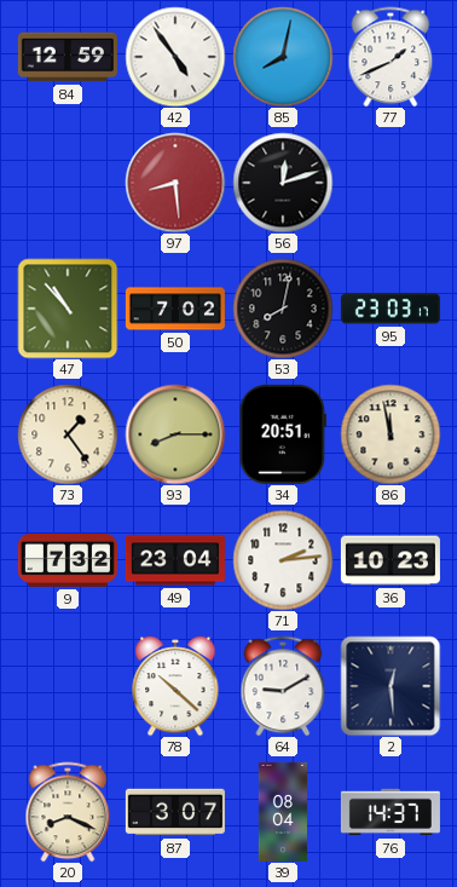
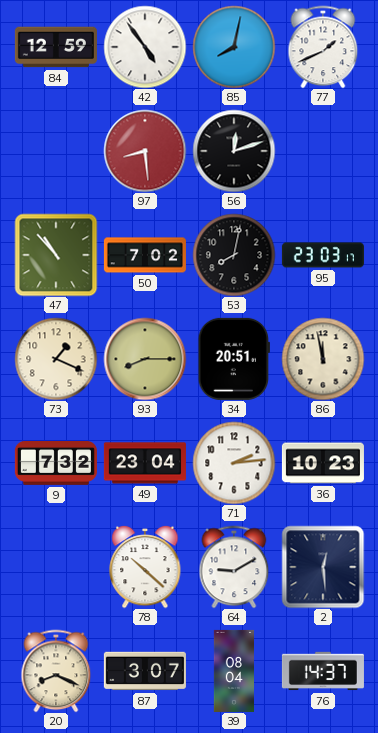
73: 1:24 -> 1:19 (56, 359)
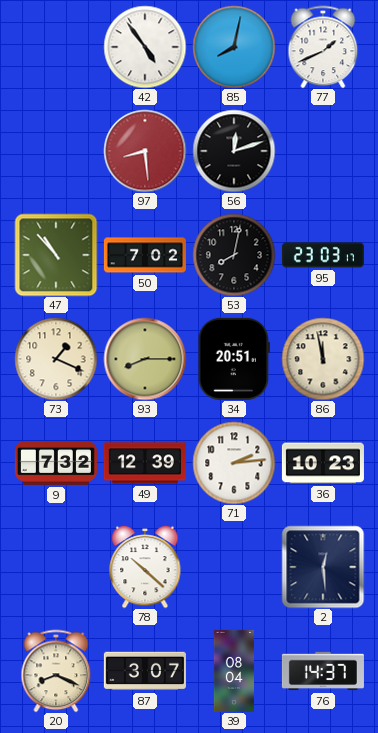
84: 12:59 -> none (56, 47)
49: 23:04 -> 12:39 (145, 463)
64: 9:10 -> none (234, 567)
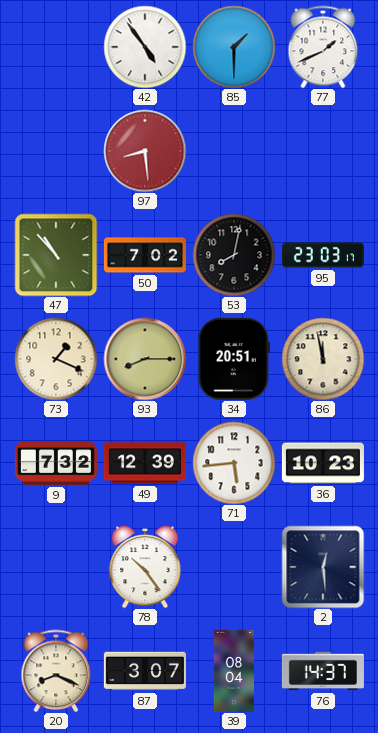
85: 8:02 -> 1:30 (234, 47)
56: 12:12 -> none (234, 151)
71: 2:14 -> 5:44 (234, 463)
78: 10:22 -> 10:24 (145, 567)
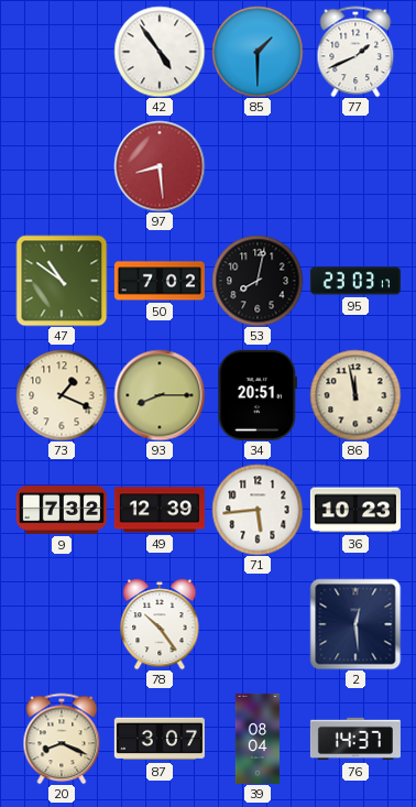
47: 10:53 -> 10:51 (62, 281)
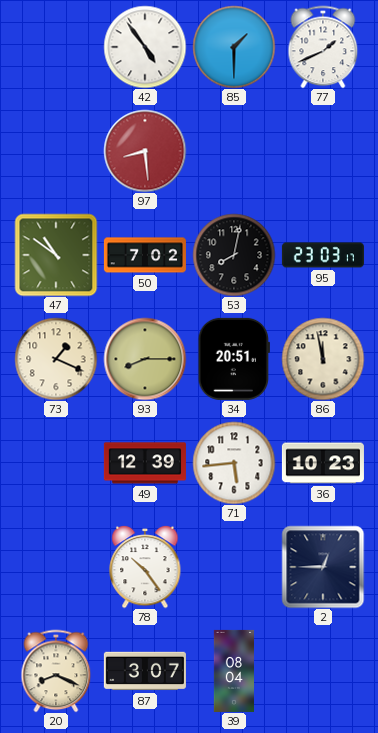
9: 7:32 -> none (62, 511)
2: 12:29 -> 12:45 (323, 567)
76: 14:37 -> none (355, 739)
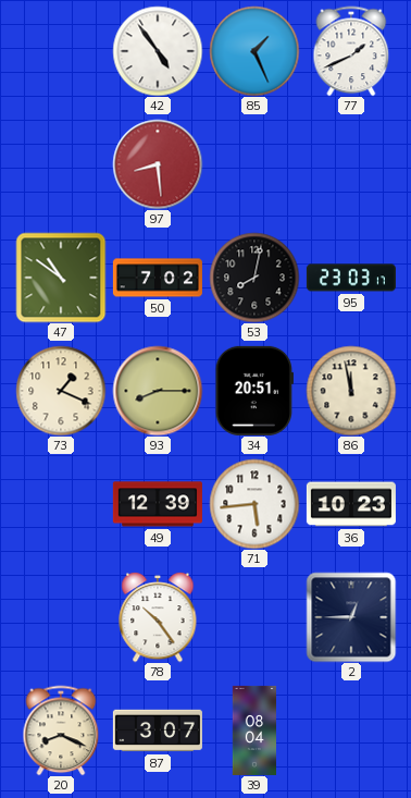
85: 1:30 -> 1:26 (254, 51)
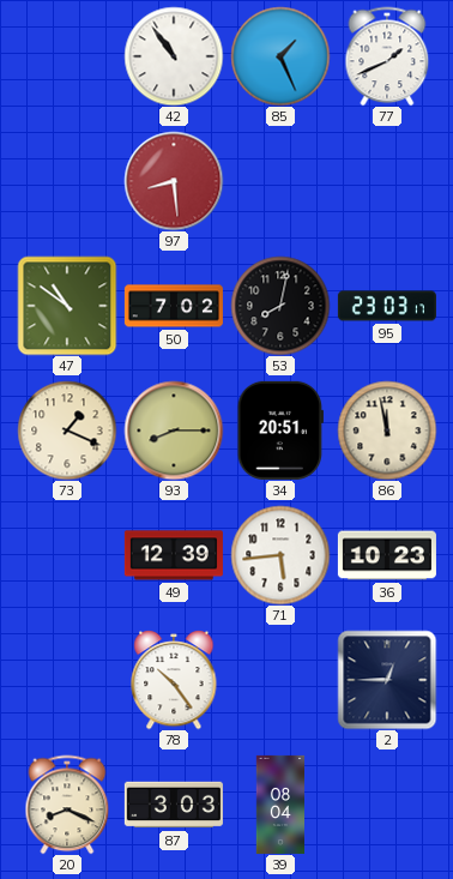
42: 4:54 -> 10:54 (174, 56)
87: 3:07 -> 3:03 (174, 805)
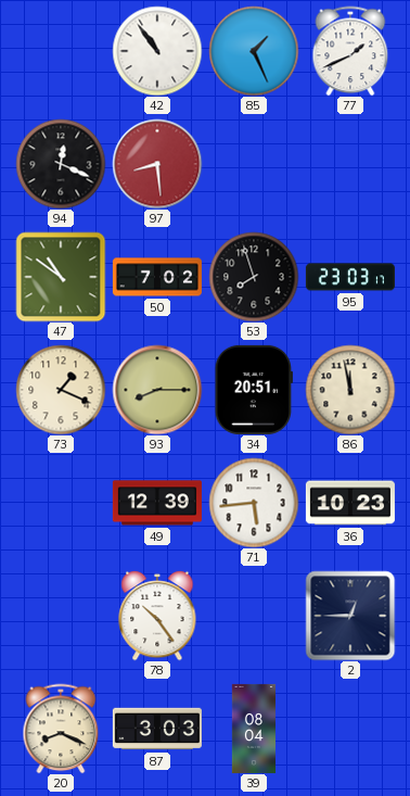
94: none -> 12:19 (61, 164)
53: 8:02 -> 7:57 (254, 277)
